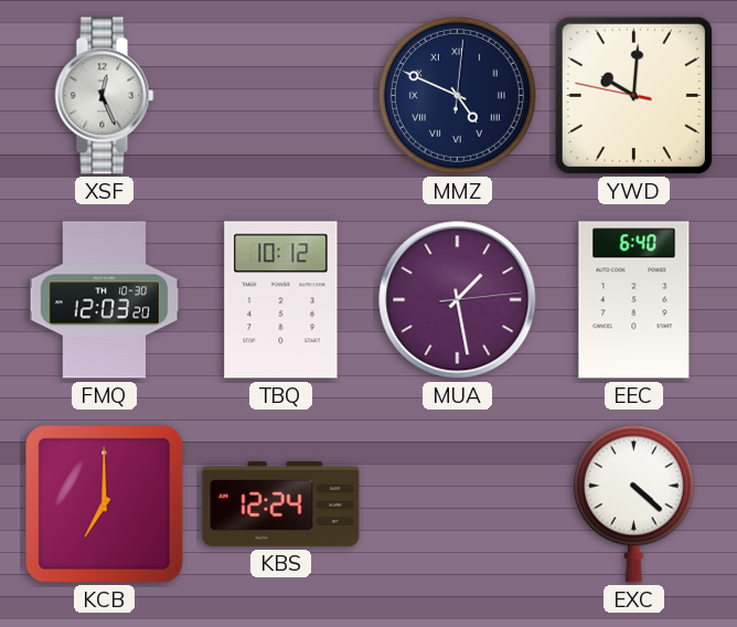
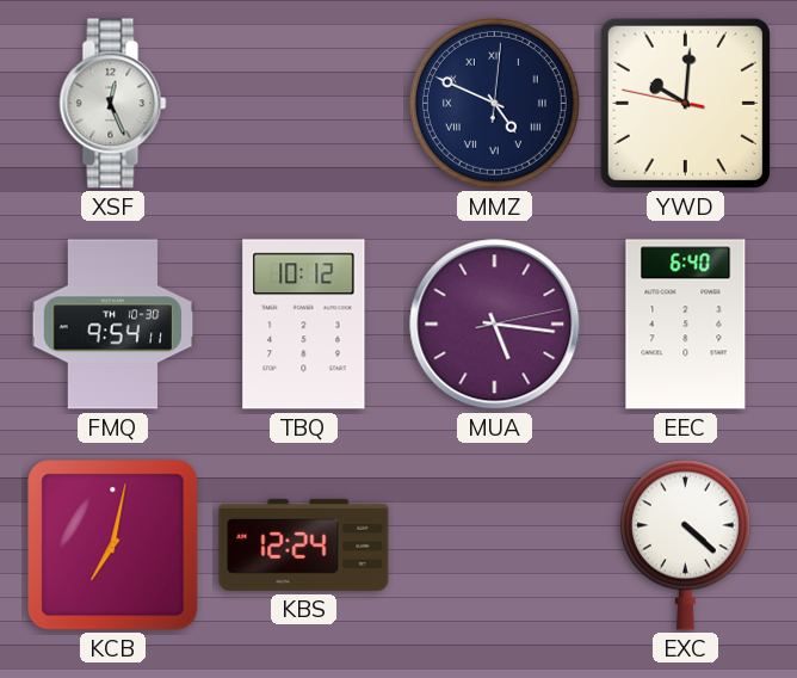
FMQ: 12:03 -> 9:54 (113, 325)
MUA: 1:28 -> 5:16 (495, 325)
KCB: 7:00 -> 7:02 (113, 546)
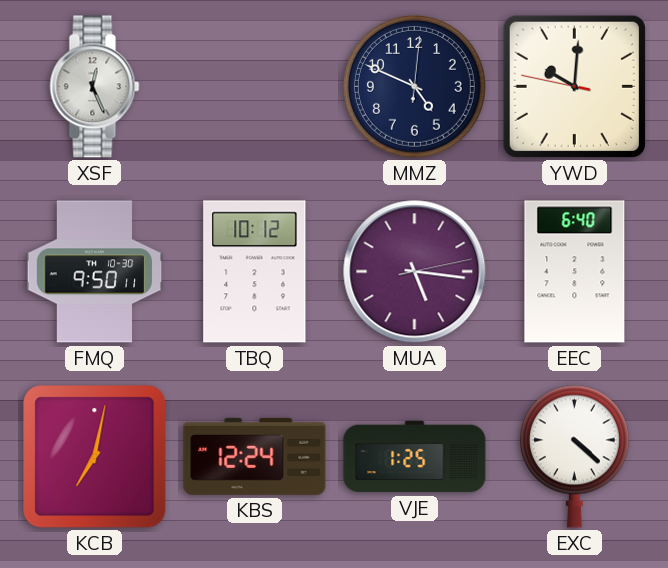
MMZ numerals: Roman -> Arabic (414, 86)
FMQ: 9:54 -> 9:50 (95, 272)
VJE: none -> 1:25 (415, 457)
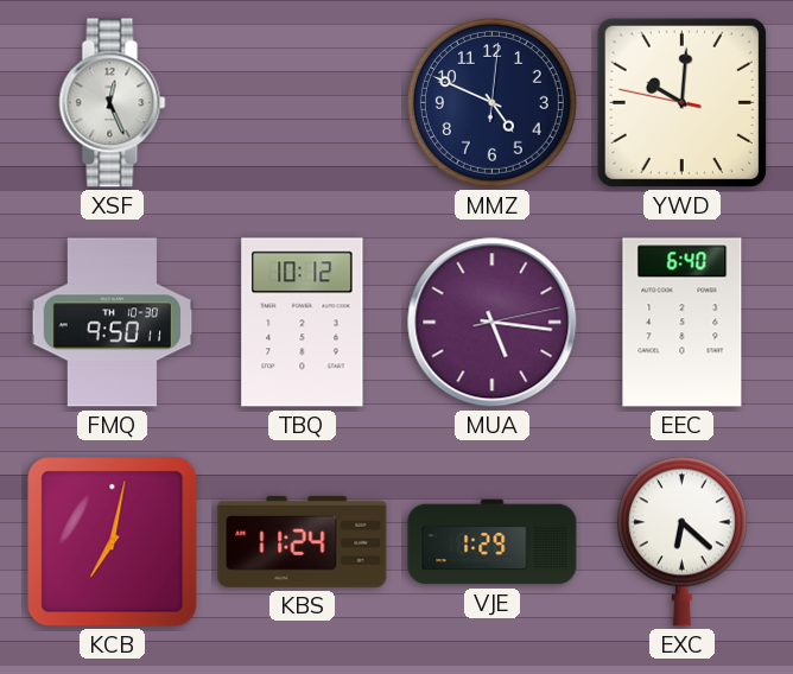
KBS: 12:24 -> 11:24 (303, 541)
VJE: 1:25 -> 1:29 (493, 542)
EXC: 4:22 -> 6:22 (681, 541)
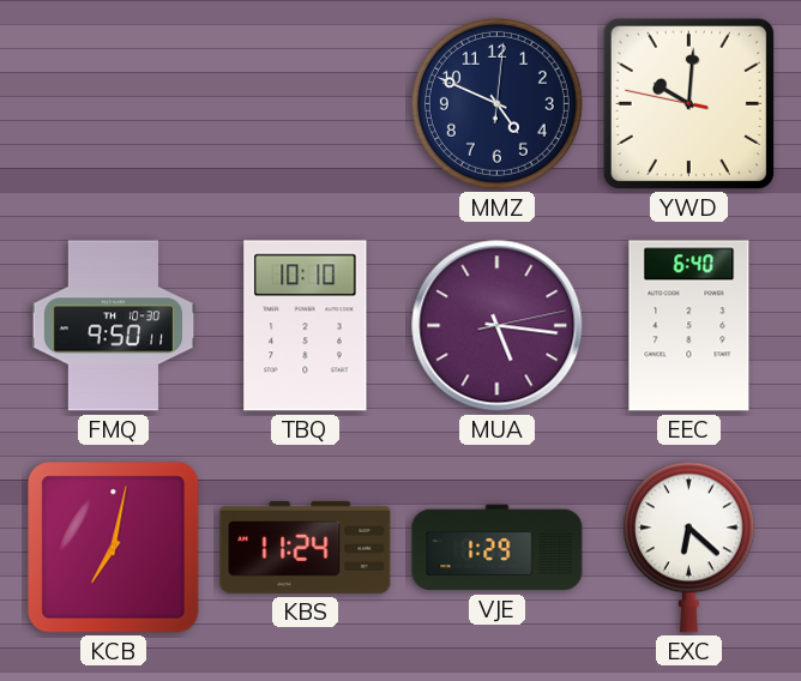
XSF: 12:26 -> none (113, 103)
TBQ: 10:12 -> 10:10 (306, 326)
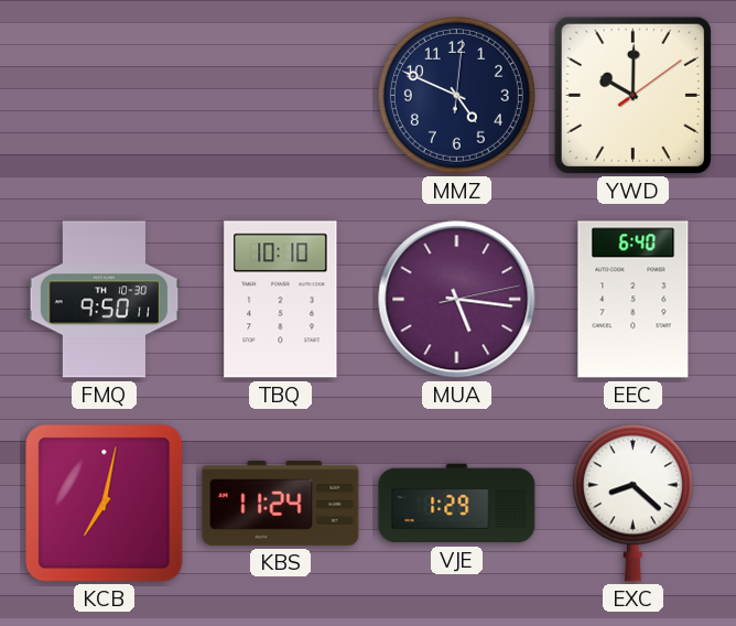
YWD: 10:00:47 -> 10:00:09 (632, 95)
EXC: 6:22 -> 8:22 (632, 503)
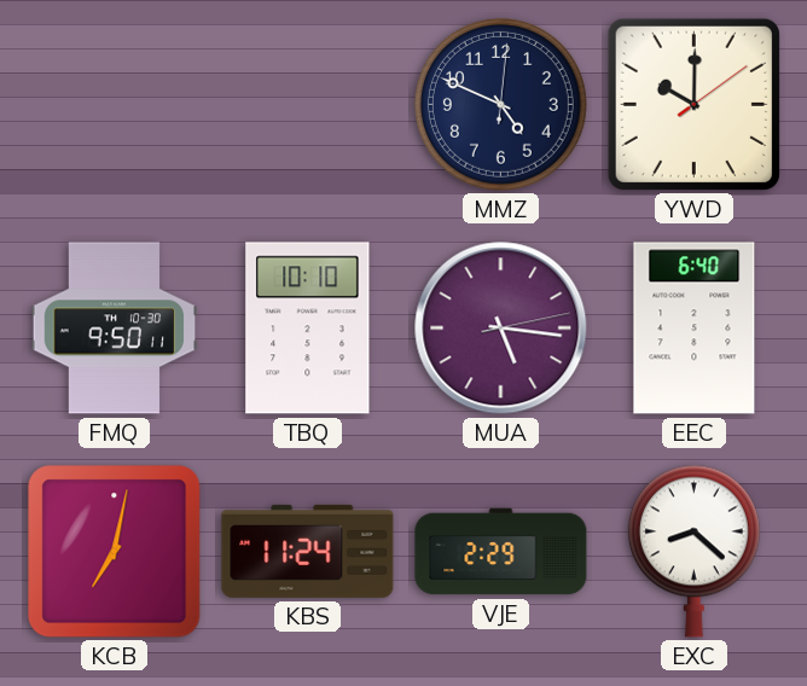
VJE: 1:29 -> 2:29 (501, 552)
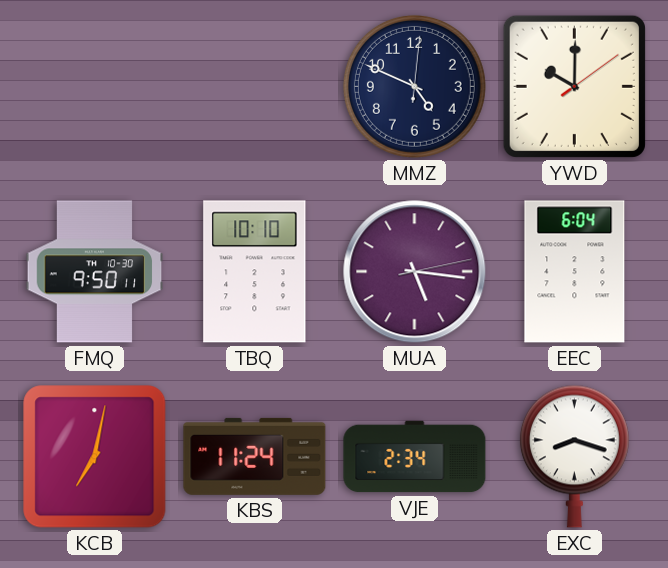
EEC: 6:40 -> 6:04 (575, 272)
VJE: 2:29 -> 2:34 (415, 457)
EXC: 8:22 -> 8:18 (574, 456)
